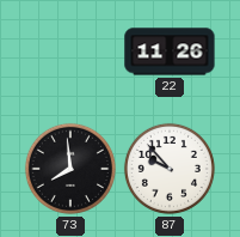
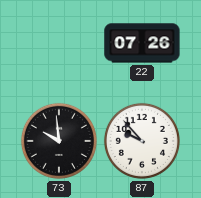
22: 11:26 -> 07:26 (142, 43)
73: 7:59 -> 9:59 (59, 141)
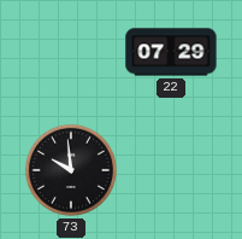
22: 07:26 -> 07:29 (171, 52)
87: 9:53 -> none (142, 141)
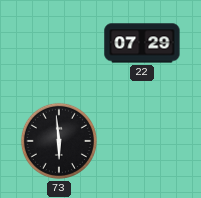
73: 9:59 -> 5:59 (59, 141)
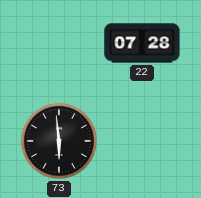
22: 07:29 -> 07:28 (142, 43)
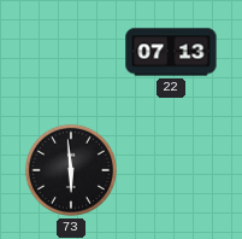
22: 07:28 -> 07:13 (171, 52)
